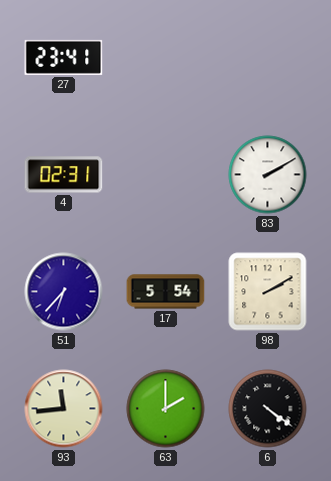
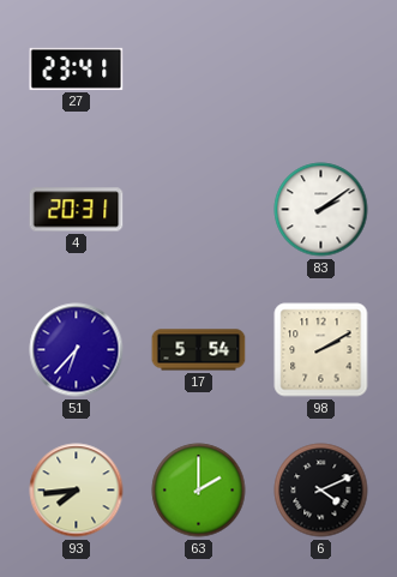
4: 02:31 -> 20:31 (77, 210)
83: 2:10 -> 2:09 (321, 210)
93: 11:44 -> 7:44 (77, 491)
6: 4:21 -> 4:11 (321, 491)
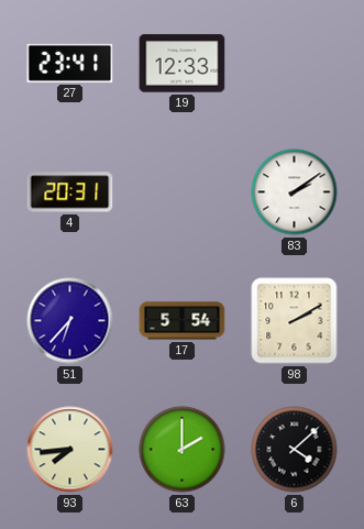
19: none -> 12:33 (183, 64)
6: 4:11 -> 4:08 (295, 450)
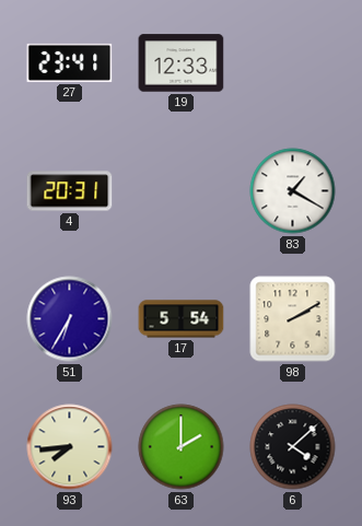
83: 2:09 -> 1:20 (293, 191)
51: 6:37 -> 6:35 (70, 319)
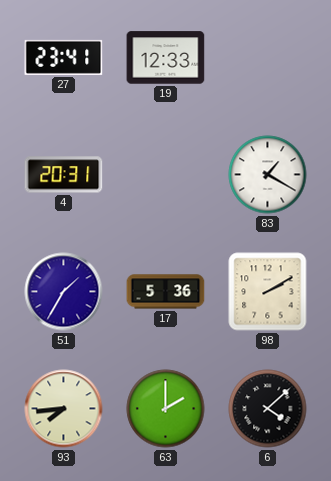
51: 6:35 -> 1:35 (64, 292)
17: 5:54 -> 5:36 (166, 292)
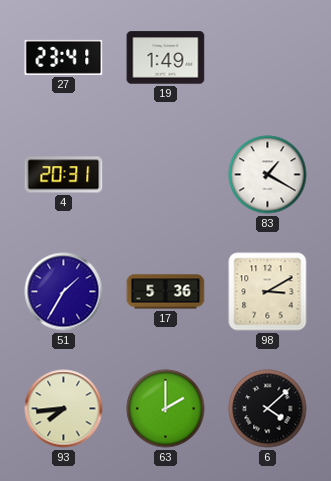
19: 12:33 -> 1:49 (166, 58)
98: 2:10 -> 3:10 (268, 292)
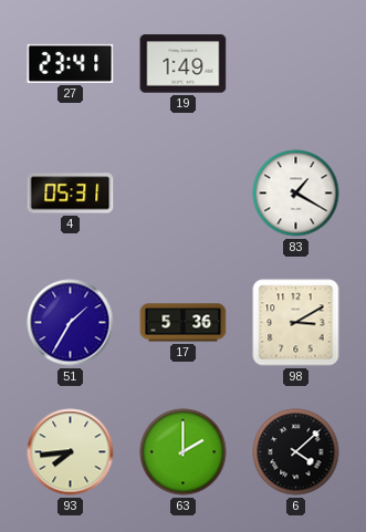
4: 20:31 -> 05:31 (71, 194)
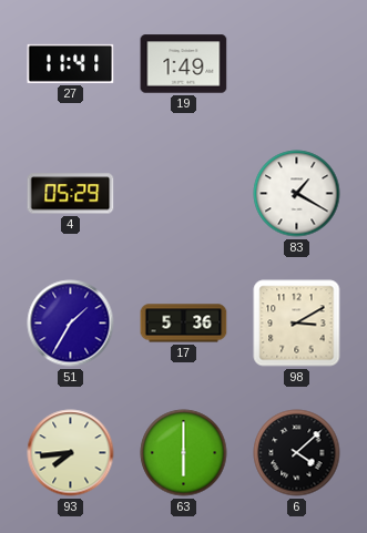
27: 23:41 -> 11:41 (71, 63)
4: 05:31 -> 05:29 (71, 194)
63: 2:00 -> 6:00 (184, 453)
